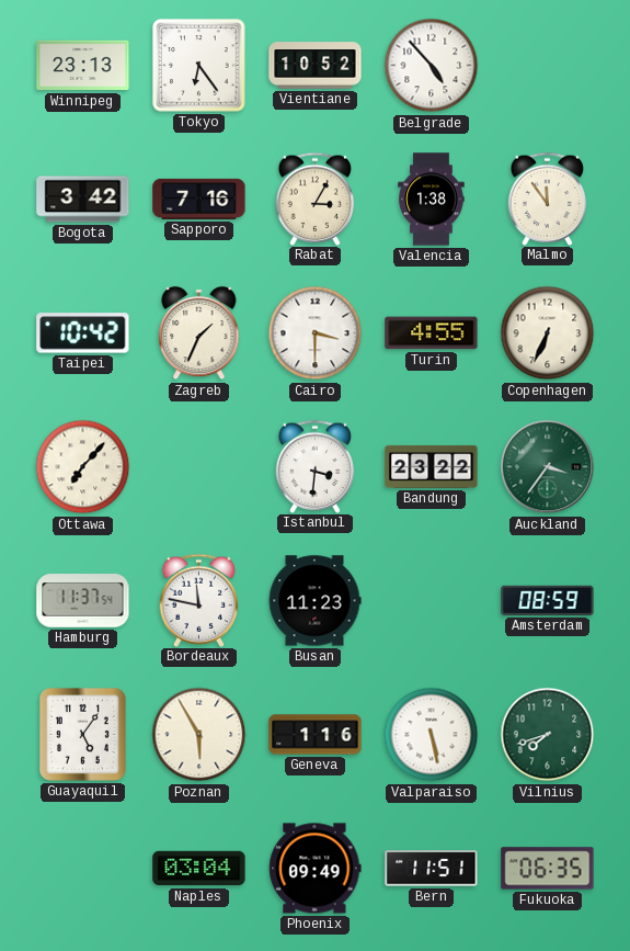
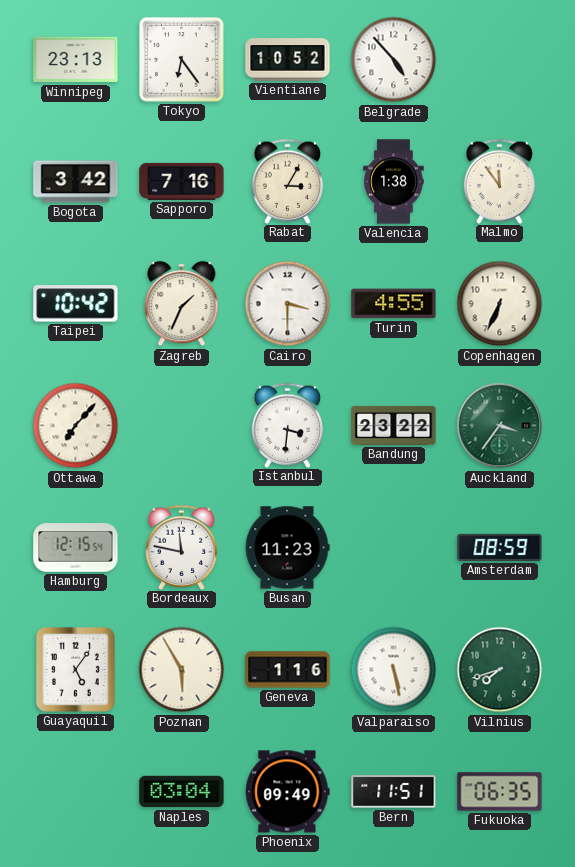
Hamburg: 11:37 -> 12:15 (76, 548)
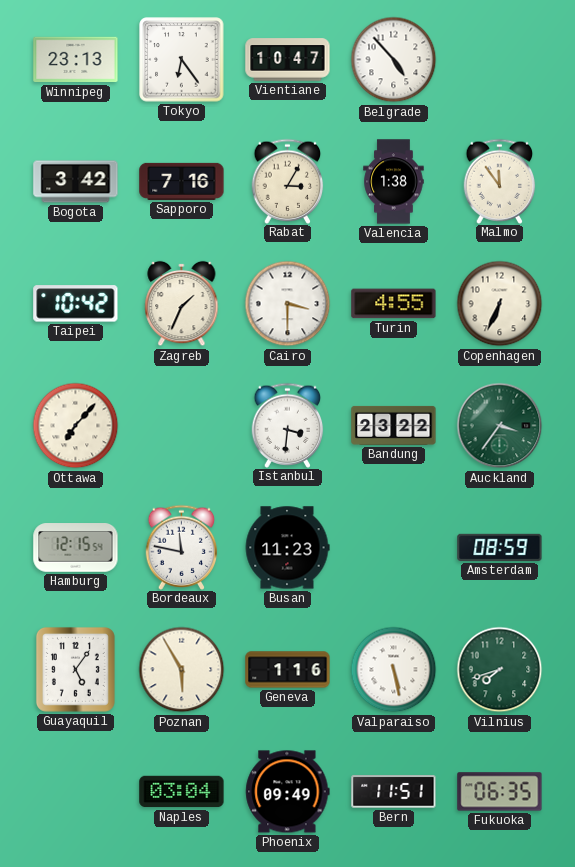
Vientiane: 10:52 -> 10:47 (288, 60)
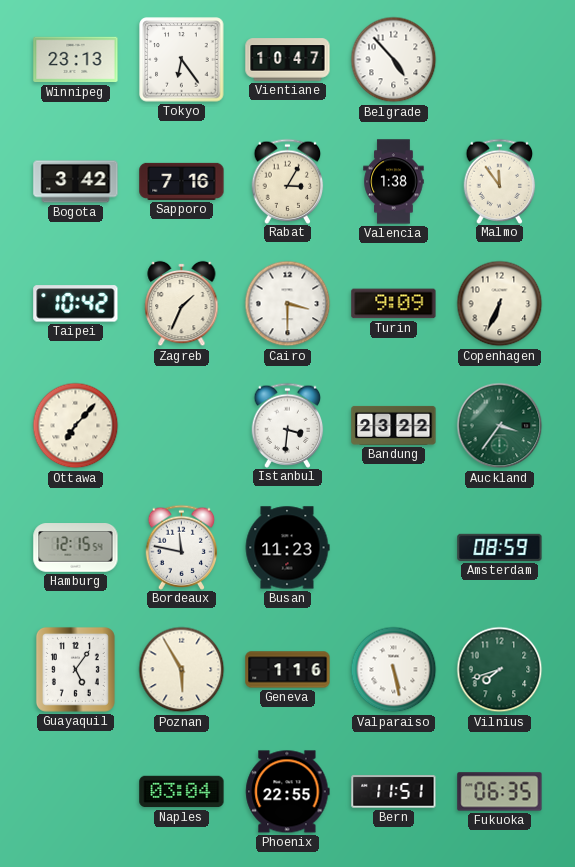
Turin: 4:55 -> 9:09 (394, 304)
Phoenix: 09:49 -> 22:55 (288, 792)
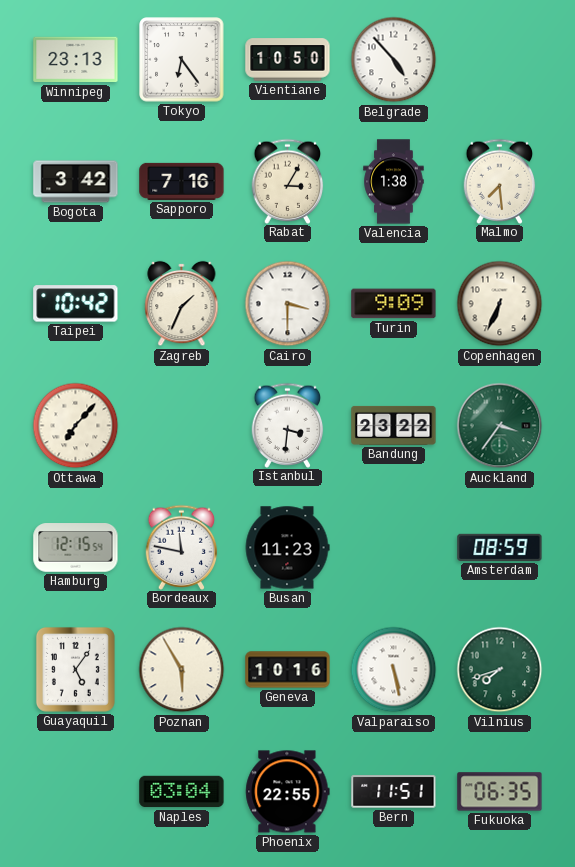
Vientiane: 10:47 -> 10:50 (288, 60)
Malmo: 11:54 -> 7:29 (500, 181)
Geneva: 1:16 -> 10:16 (288, 670)
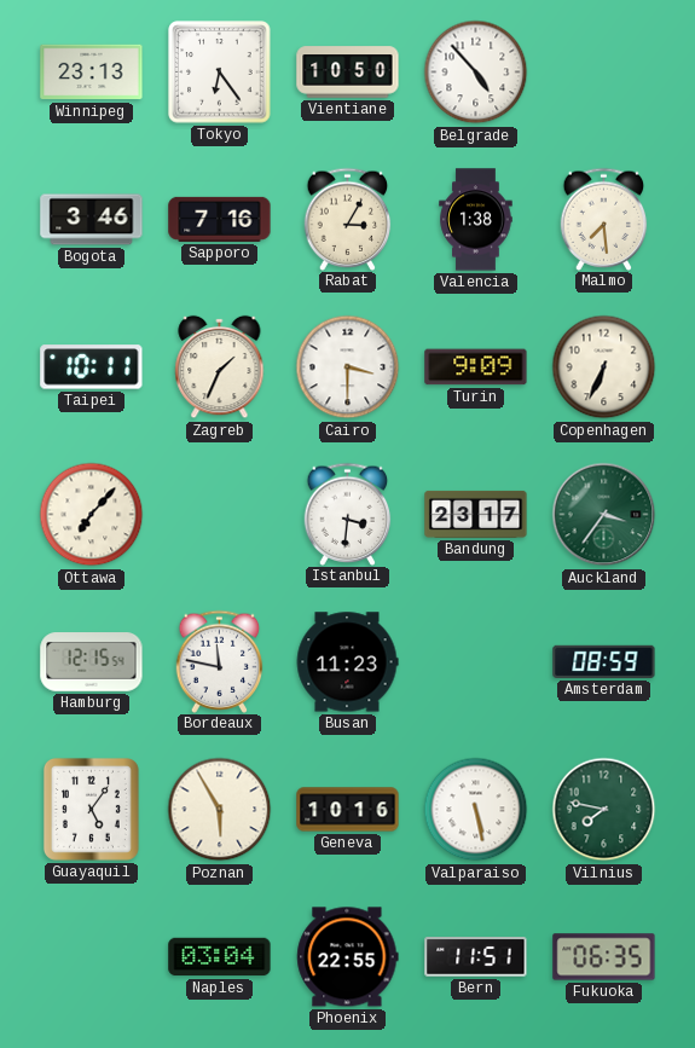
Bogota: 3:42 -> 3:46 (92, 220)
Taipei: 10:42 -> 10:11 (92, 367)
Bandung: 23:22 -> 23:17 (476, 514)
Vilnius: 7:42 -> 7:47 (604, 810)
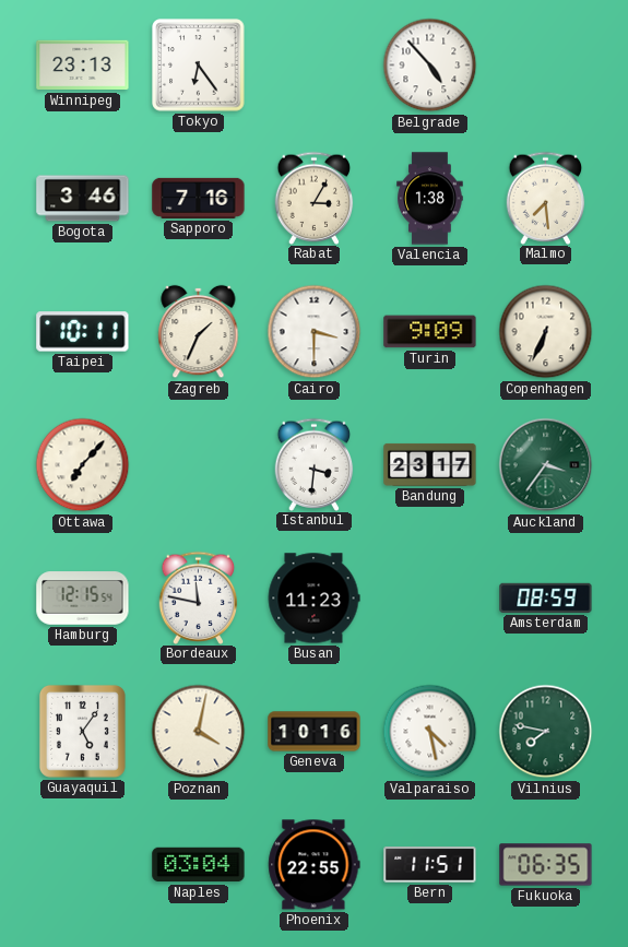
Vientiane: 10:50 -> none (348, 73)
Poznan: 5:55 -> 4:02 (199, 732)
Valparaiso: 5:28 -> 4:28 (430, 732)
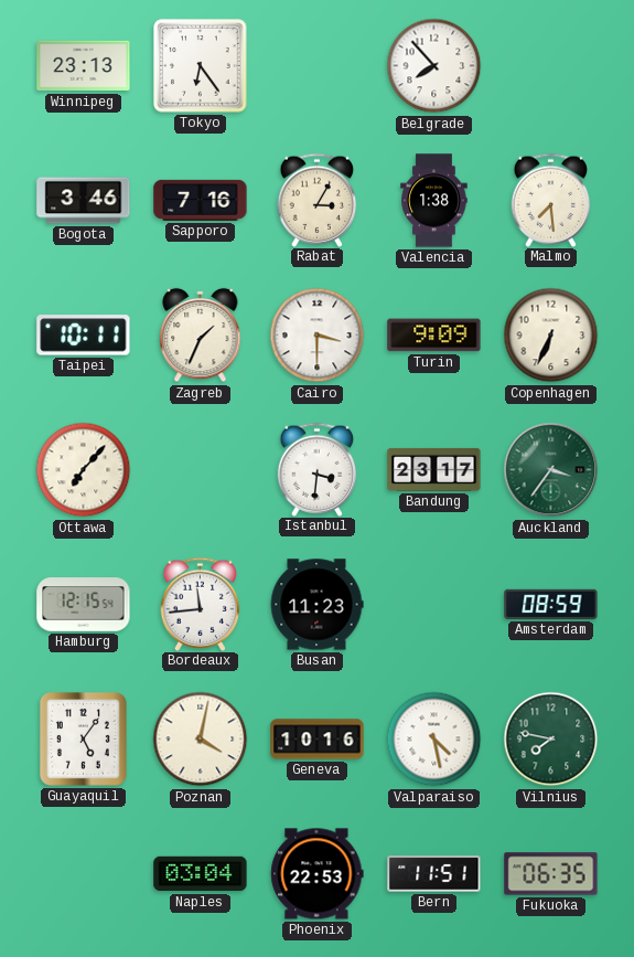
Belgrade: 4:53 -> 7:53 (434, 66)
Bordeaux: 11:47 -> 11:44 (201, 604)
Phoenix: 22:55 -> 22:53 (318, 874)
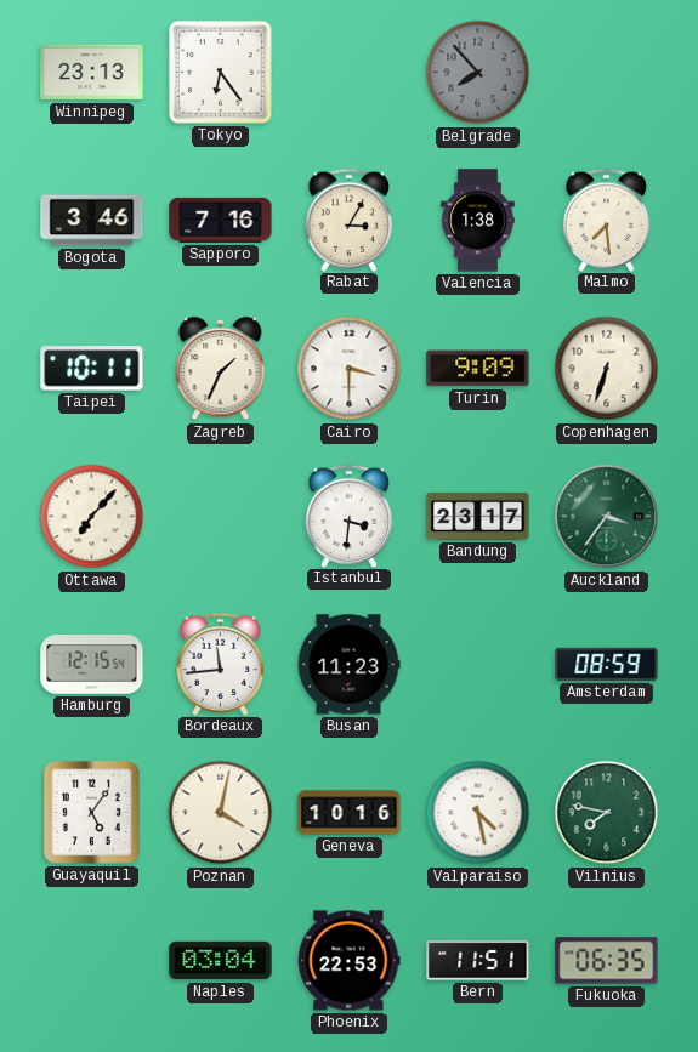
Belgrade dial: white -> grey (478, 73)
Copenhagen: 6:34 -> 6:33 (607, 369)
